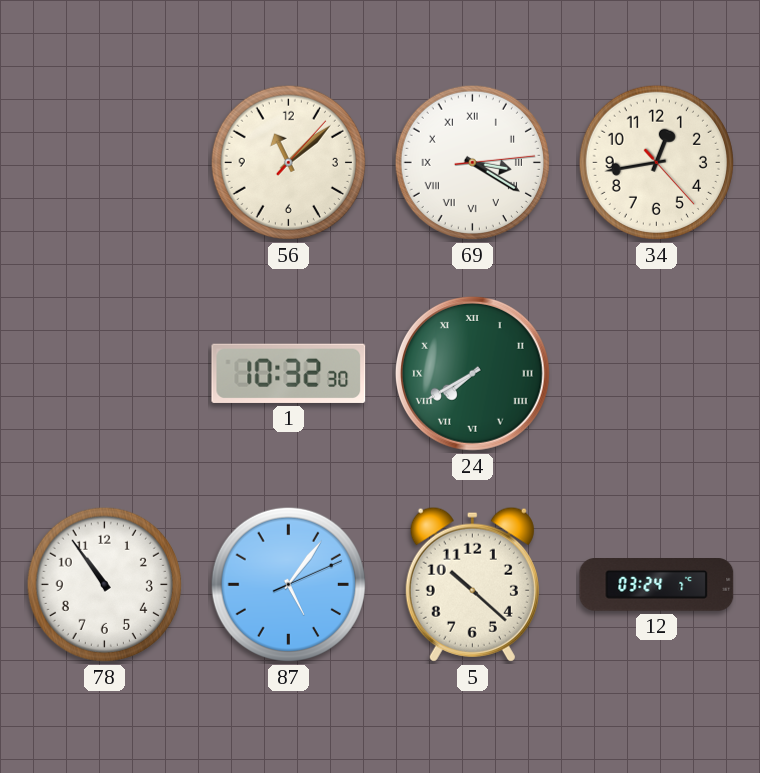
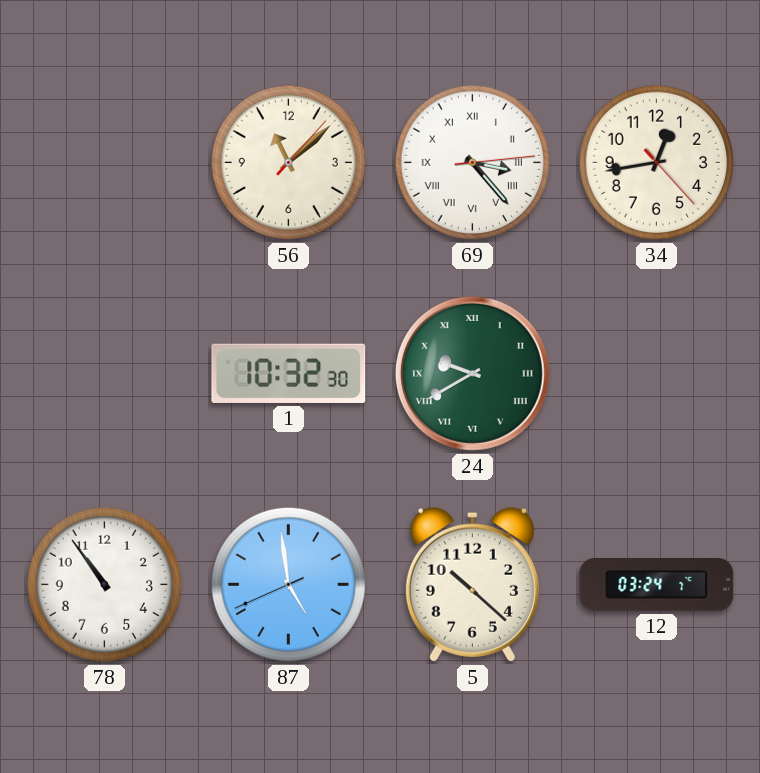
69: 3:20 -> 3:23 (472, 162)
24: 7:40 -> 9:40 (472, 373)
87: 5:06 -> 4:58 (288, 584)
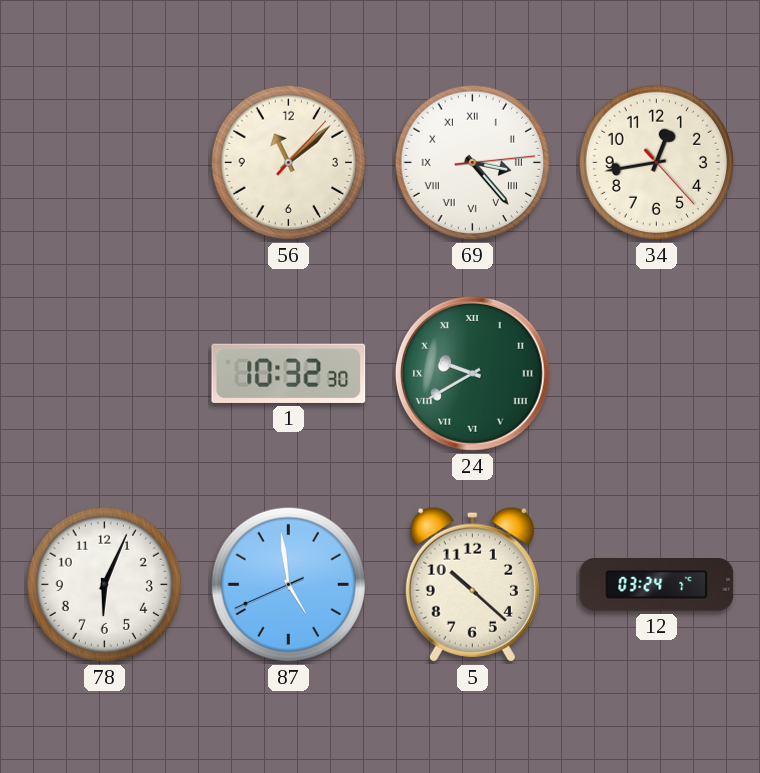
78: 10:54 -> 6:04 (104, 584)
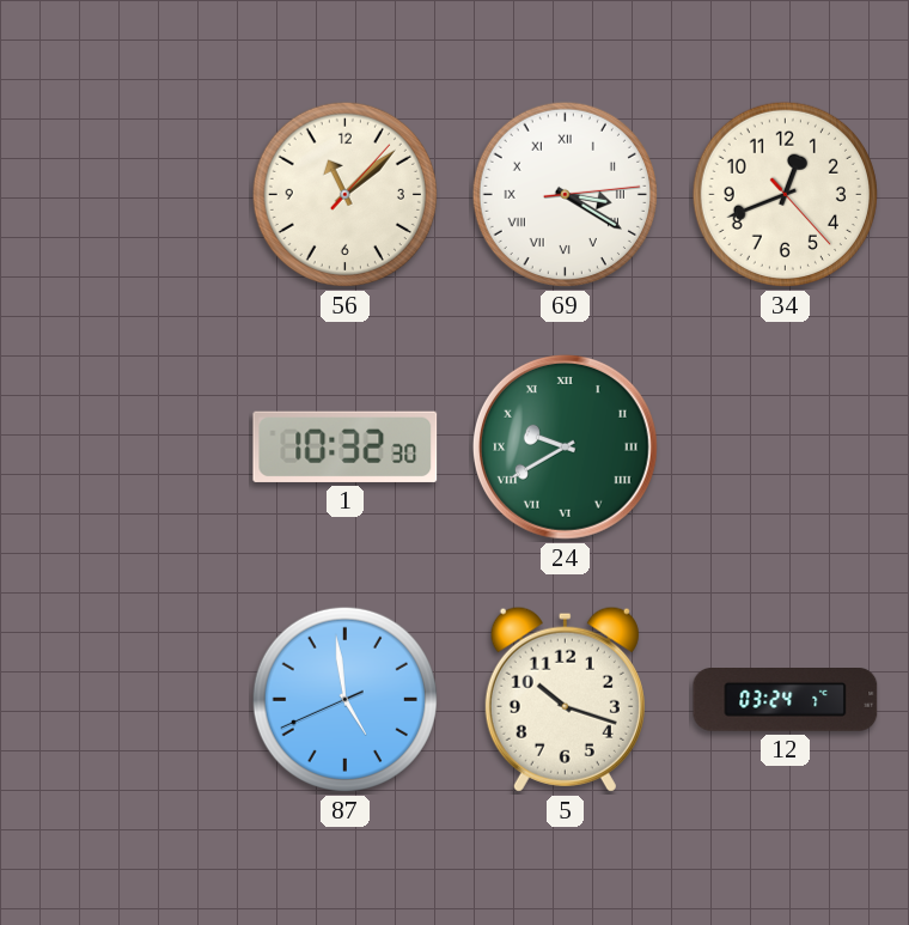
69: 3:23 -> 3:20 (565, 194)
34: 12:43 -> 12:41 (785, 194)
78: 6:04 -> none (104, 584)
5: 10:22 -> 10:18 (565, 699)
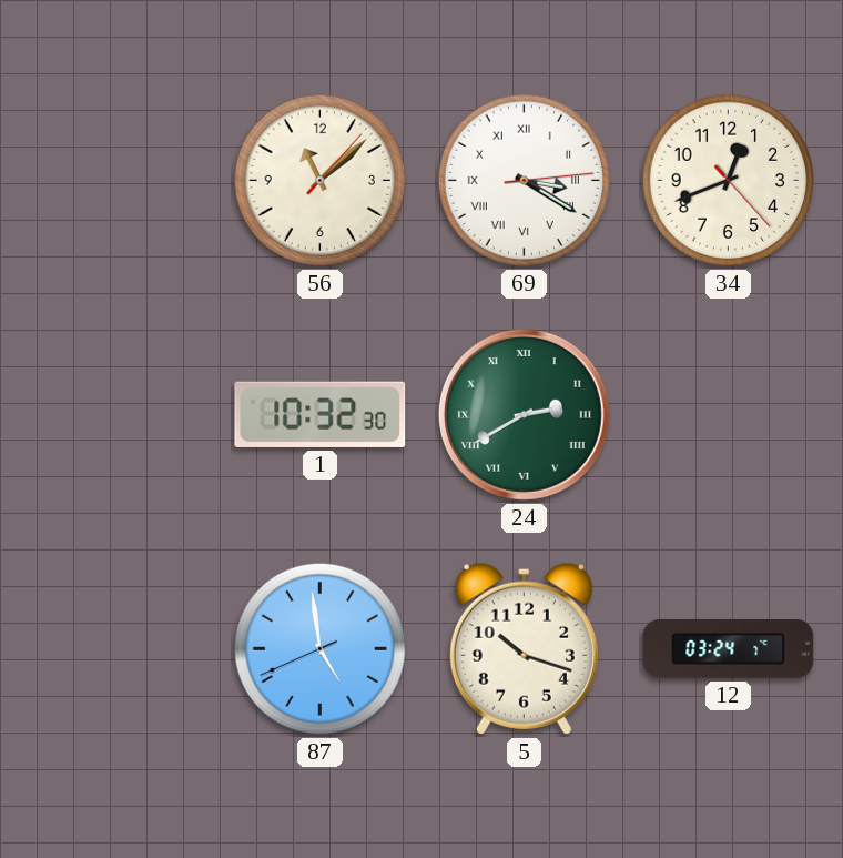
24: 9:40 -> 2:40 (524, 414)
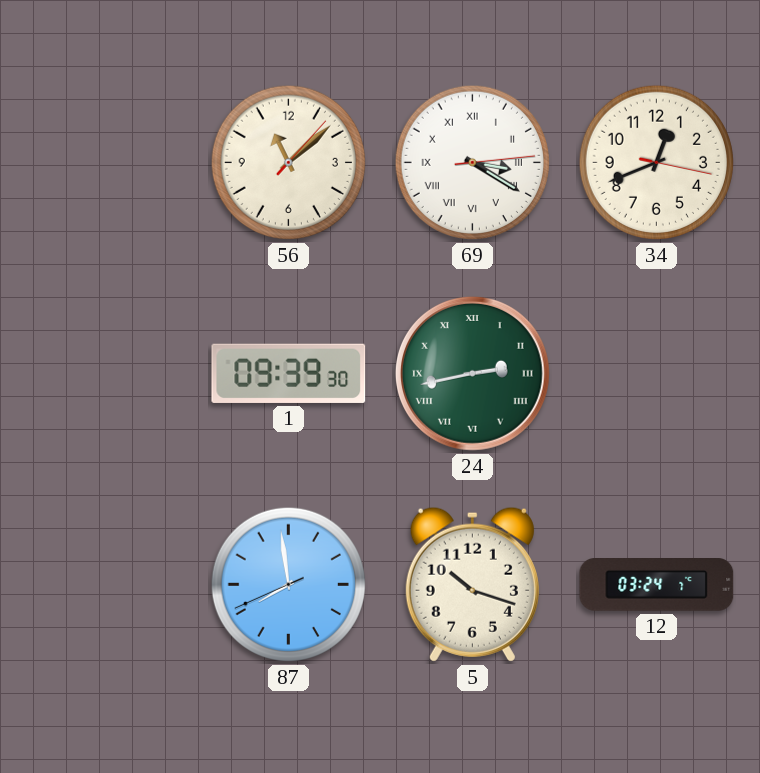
34: 12:41:23 -> 12:41:17 (656, 162)
1: 10:32 -> 09:39 (289, 373)
24: 2:40 -> 2:43 (472, 373)
87: 4:58 -> 7:58 (288, 584)
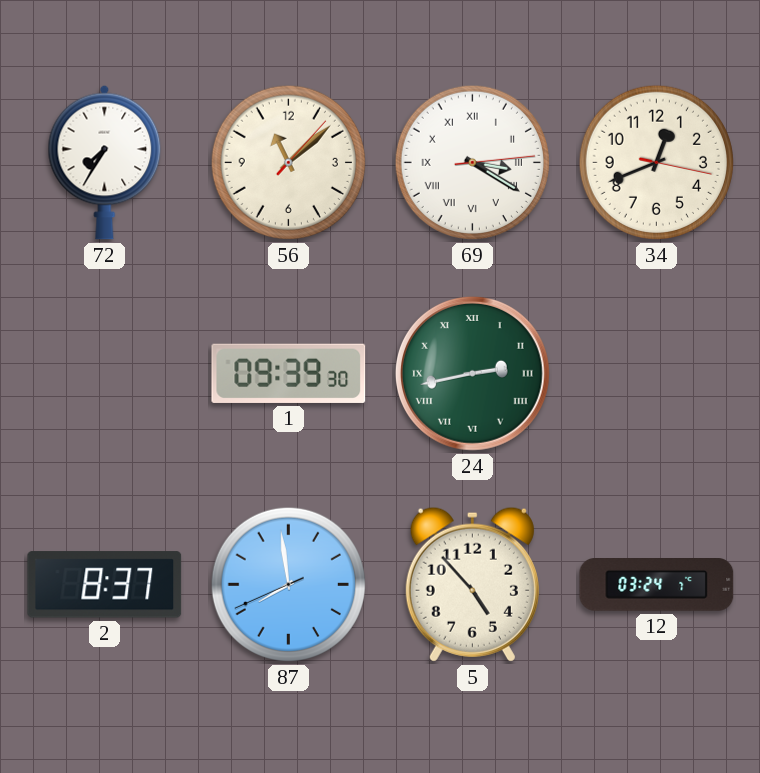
72: none -> 7:35 (105, 162)
2: none -> 8:37 (105, 585)
5: 10:18 -> 4:53 (472, 584)
